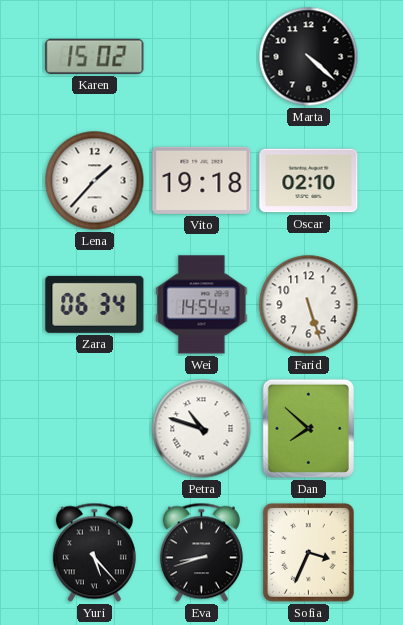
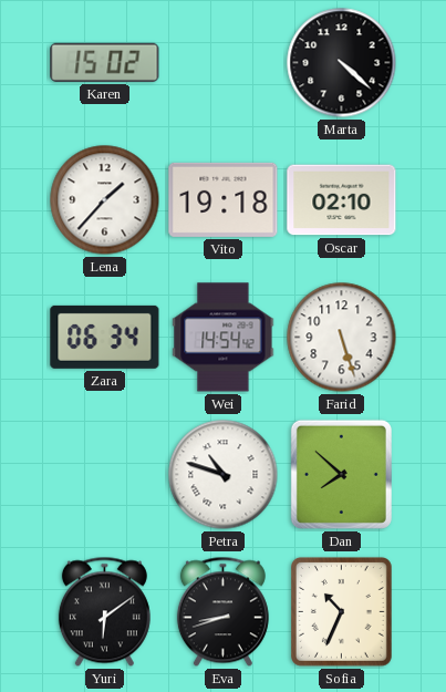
Yuri: 5:23 -> 6:09 (104, 612)
Sofia: 3:34 -> 10:34 (341, 611)
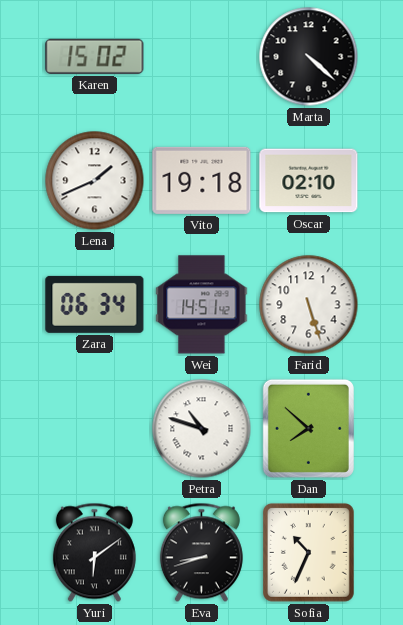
Lena: 1:37 -> 1:41 (95, 181)
Wei: 14:54 -> 14:51 (202, 305)
